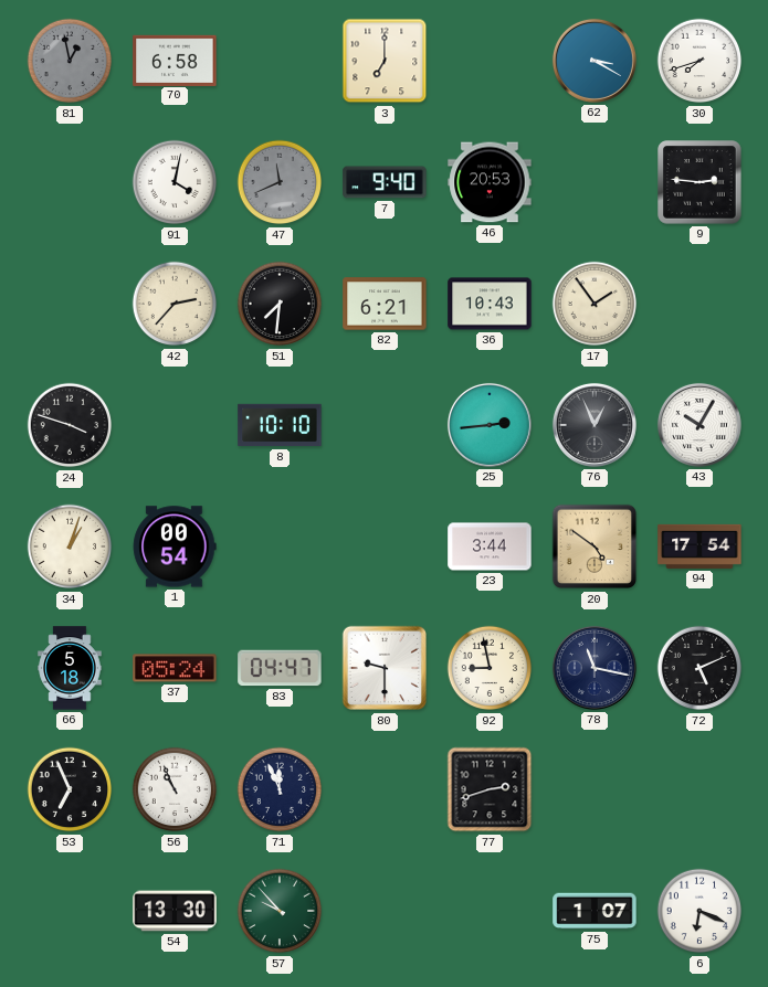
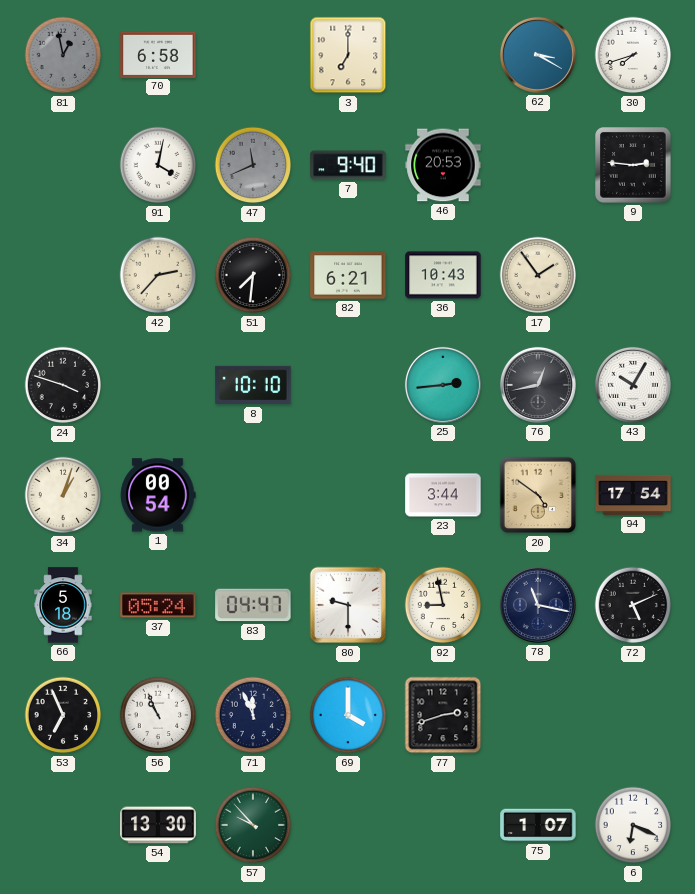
76: 12:56 -> 12:43 (538, 385)
69: none -> 4:00 (348, 715)
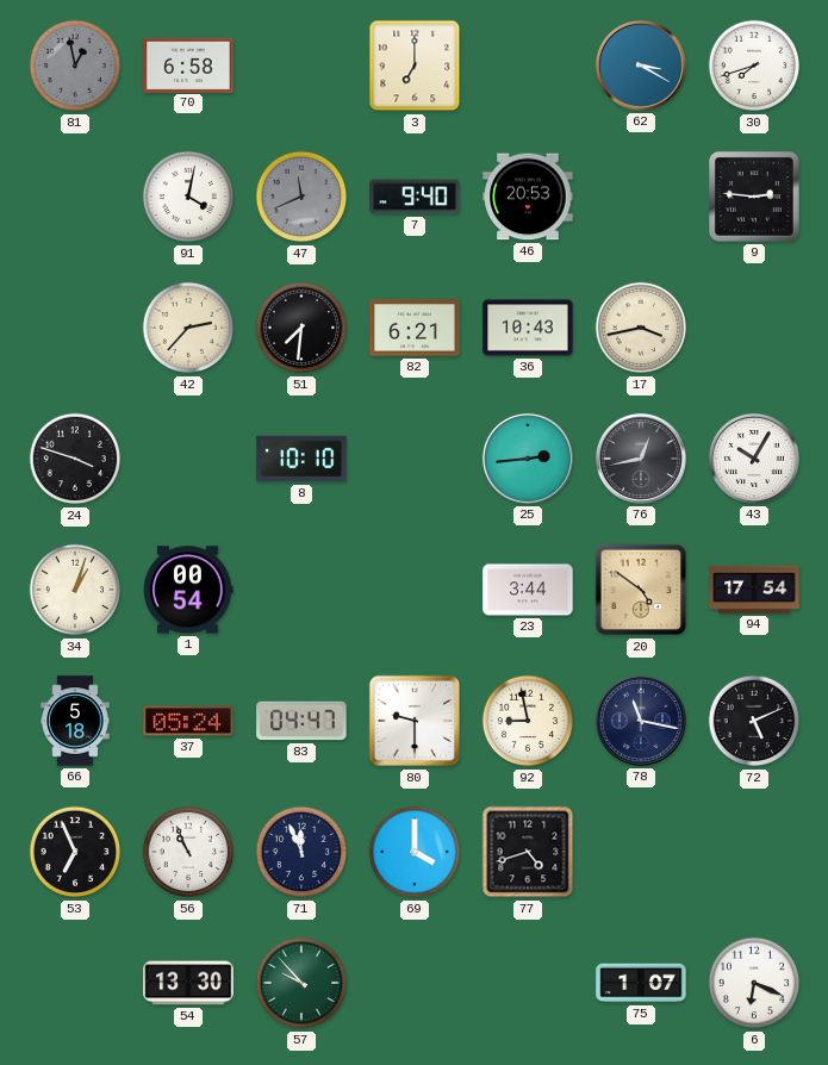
17: 1:54 -> 3:43 (641, 328)
77: 2:42 -> 4:42 (528, 852)
